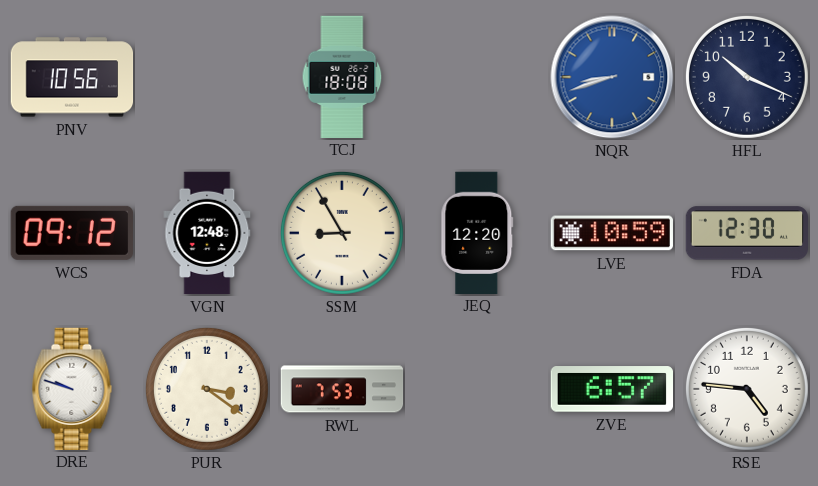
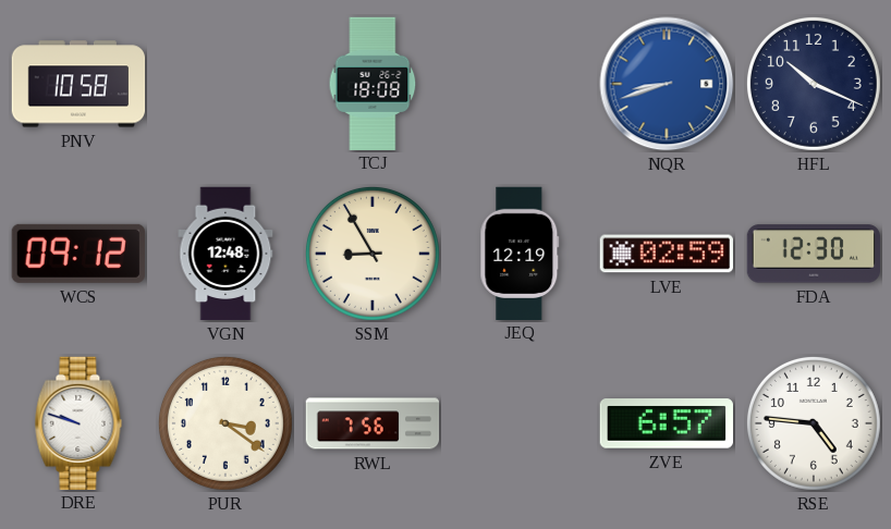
PNV: 10:56 -> 10:58 (78, 84)
JEQ: 12:20 -> 12:19 (520, 253)
LVE: 10:59 -> 02:59 (667, 254)
RWL: 7:53 -> 7:56 (373, 423)
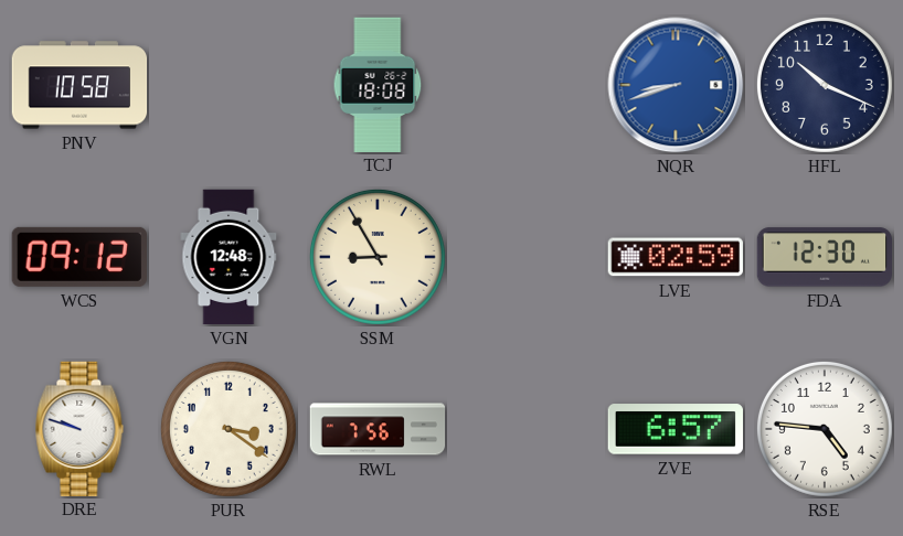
JEQ: 12:19 -> none (520, 253)
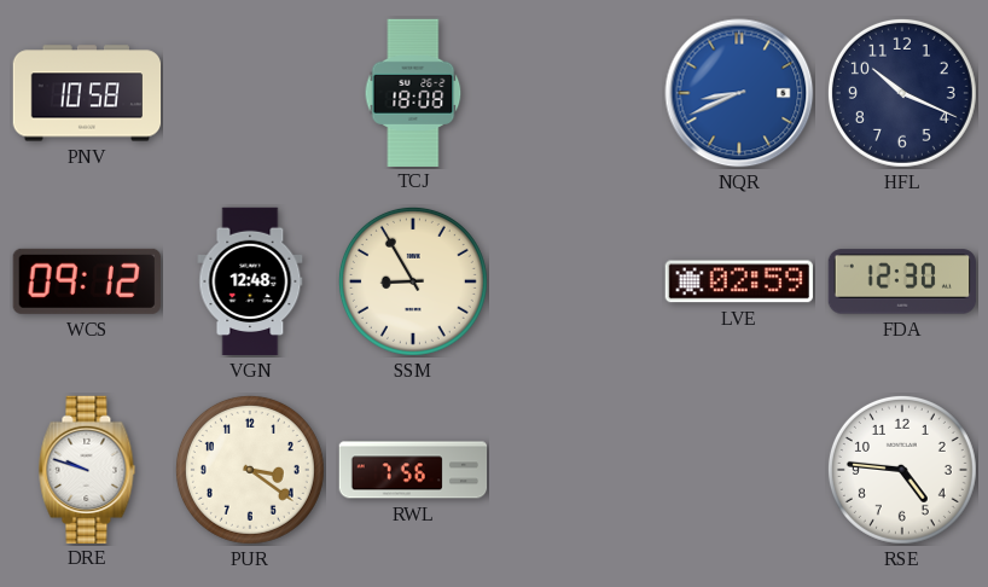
NQR: 8:42 -> 8:41 (739, 93)
ZVE: 6:57 -> none (674, 429)
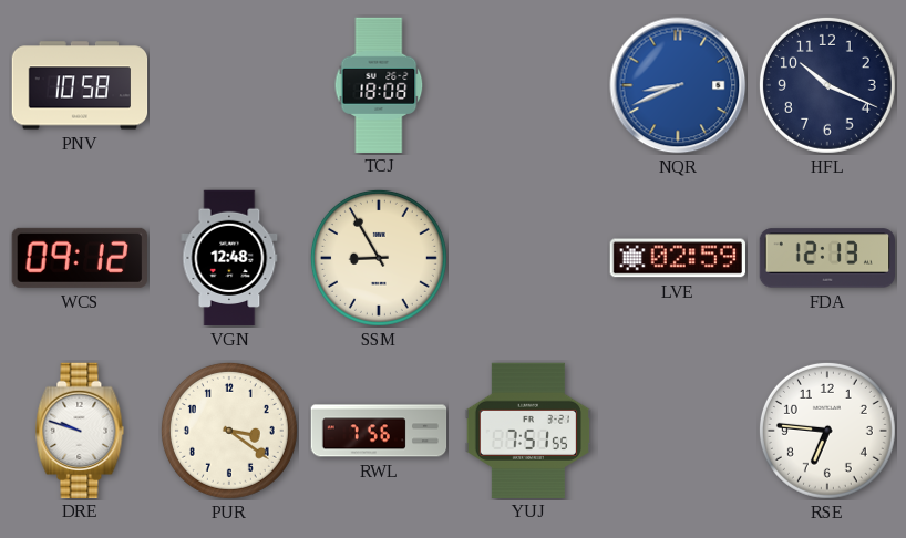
FDA: 12:30 -> 12:13 (826, 258)
YUJ: none -> 7:51 (527, 430)
RSE: 4:46 -> 6:46 (827, 431)
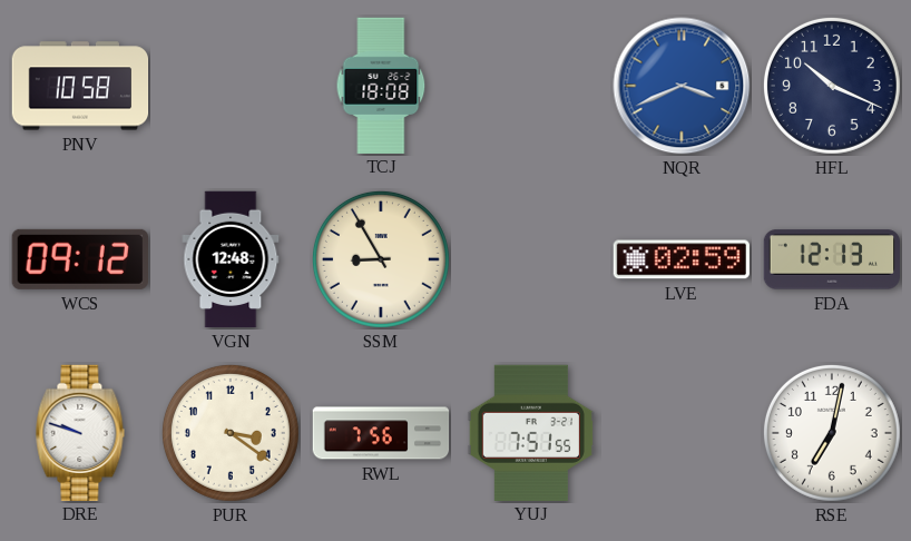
NQR: 8:41 -> 3:41 (682, 86)
RSE: 6:46 -> 7:02 (832, 433)
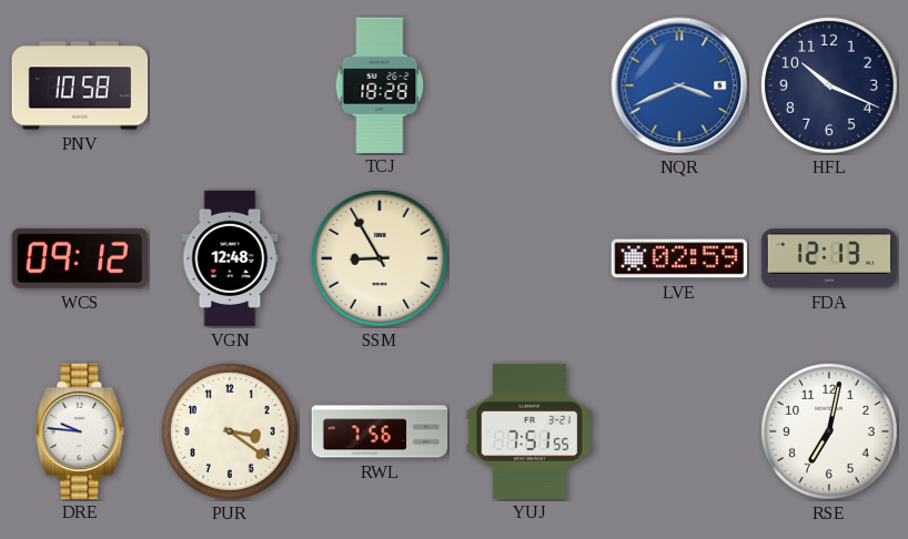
TCJ: 18:08 -> 18:28 (380, 84)
DRE: 9:48 -> 9:46 (80, 430)
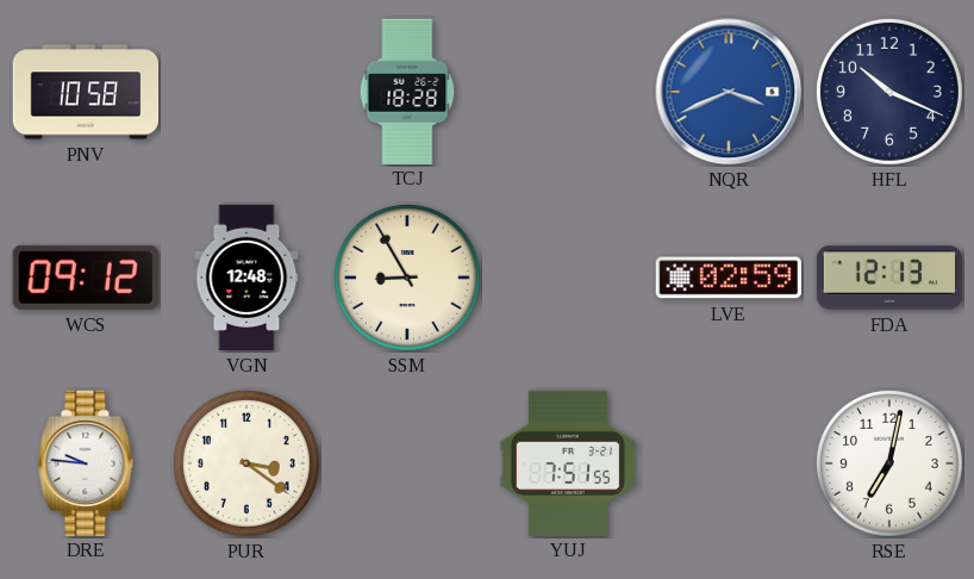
RWL: 7:56 -> none (380, 431)
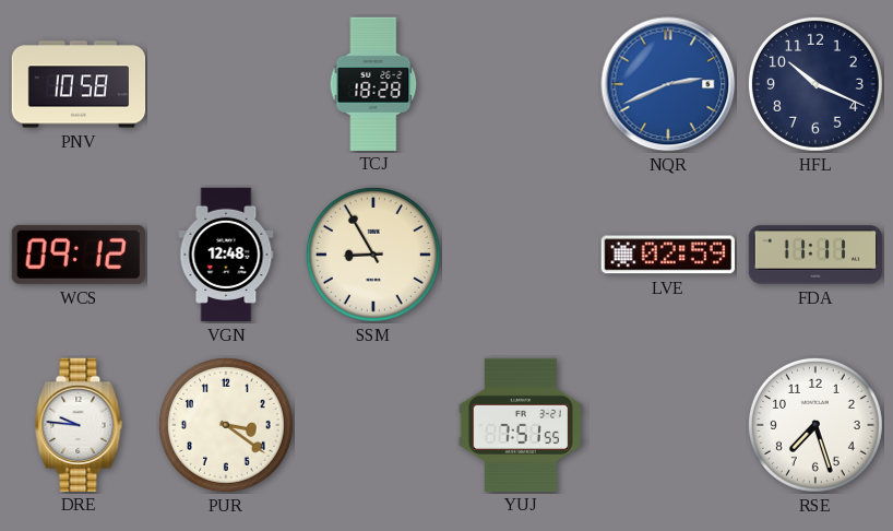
NQR: 3:41 -> 2:41 (668, 84)
FDA: 12:13 -> 11:11 (814, 255)
RSE: 7:02 -> 7:27 (815, 425)
